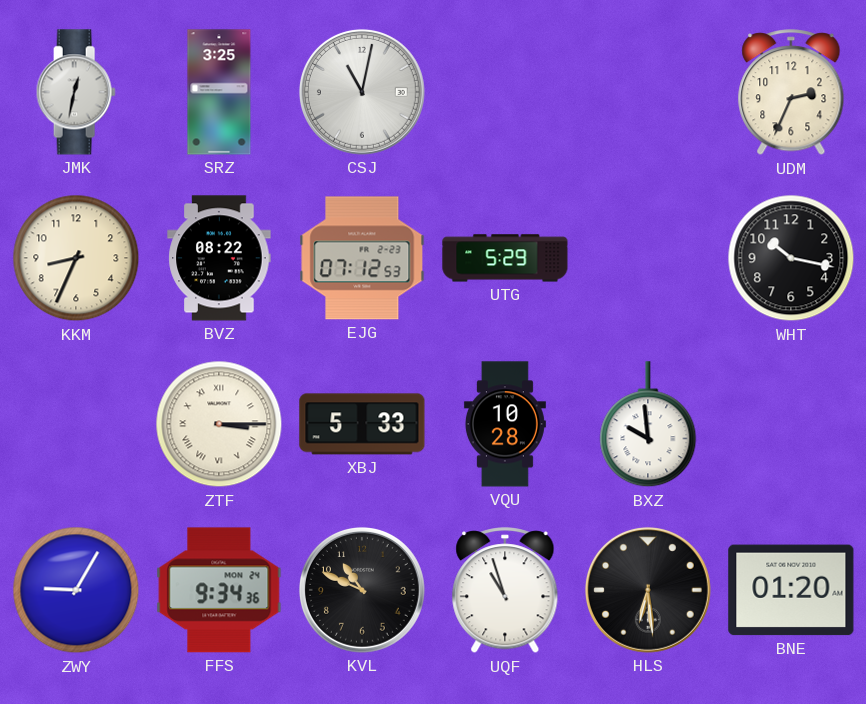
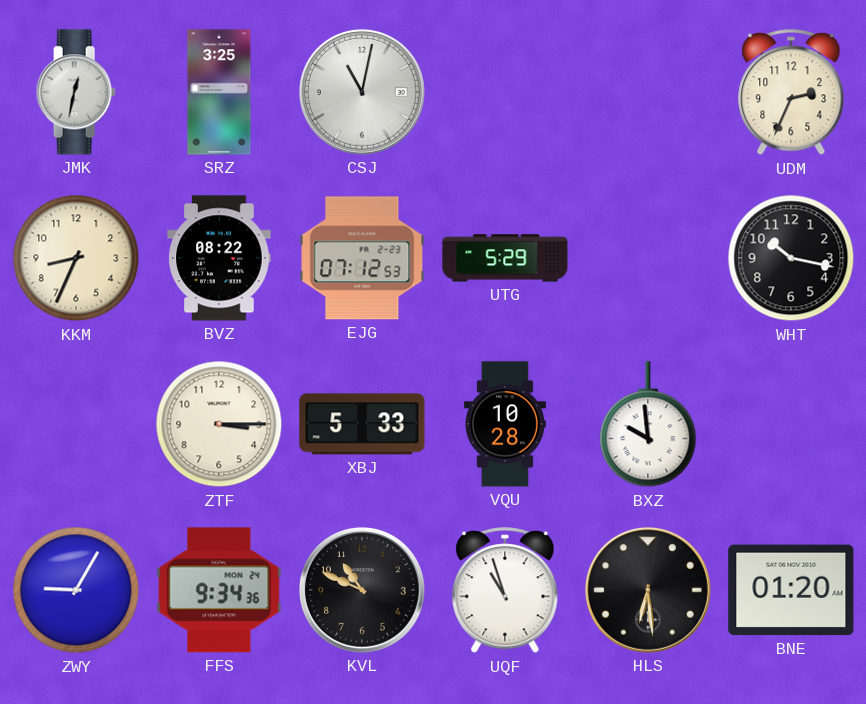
ZTF numerals: Roman -> Arabic (219, 424)
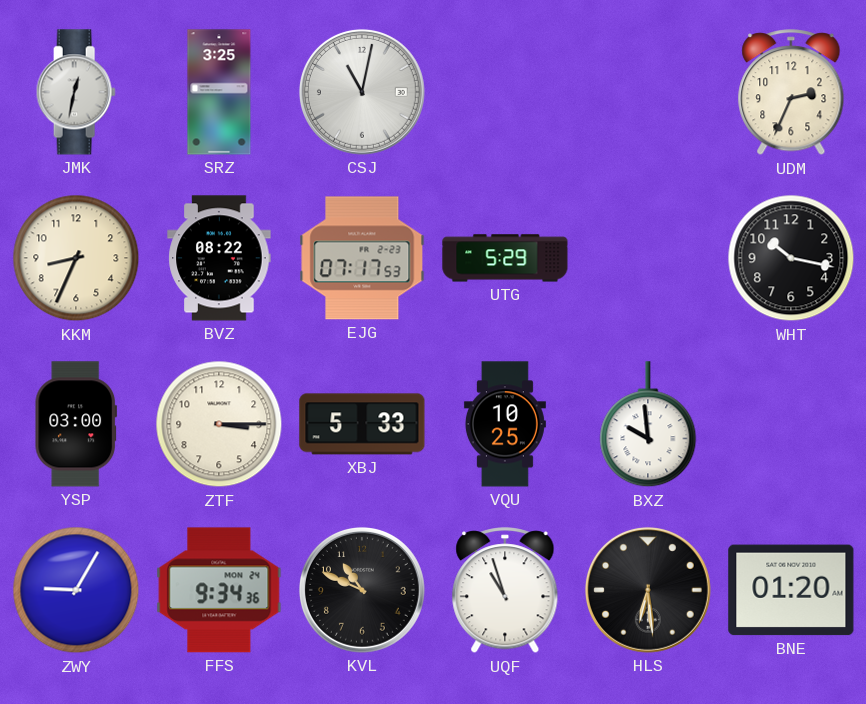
EJG: 07:12 -> 07:17 (362, 258)
YSP: none -> 03:00 (75, 424)
VQU: 10:28 -> 10:25 (505, 424)
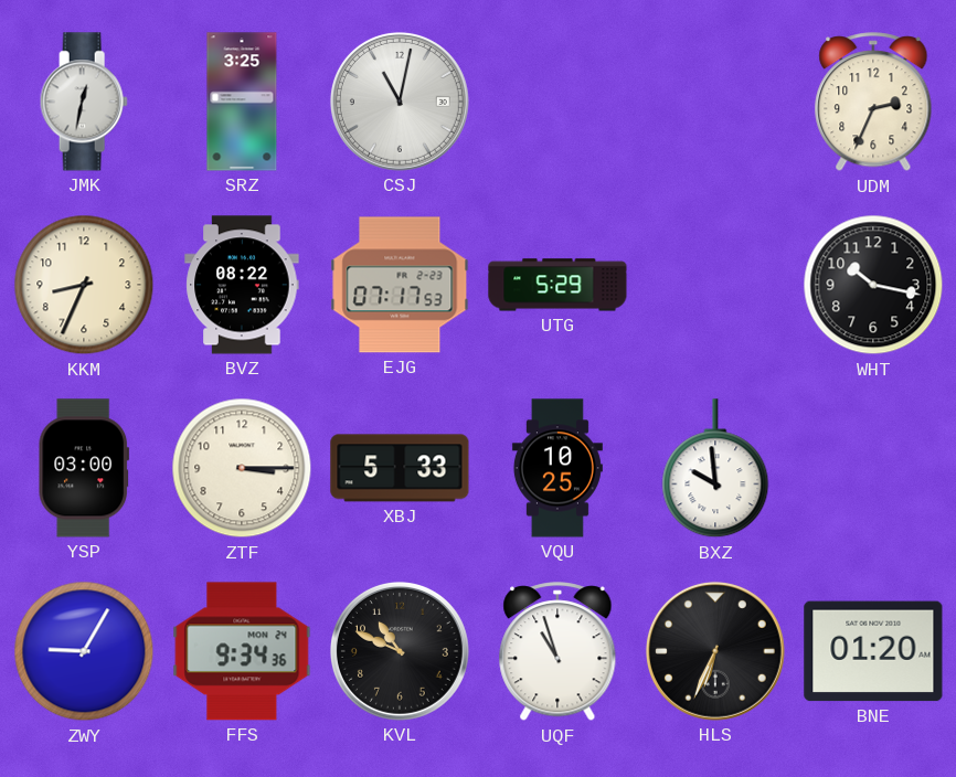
HLS: 6:29 -> 6:34 (715, 651)
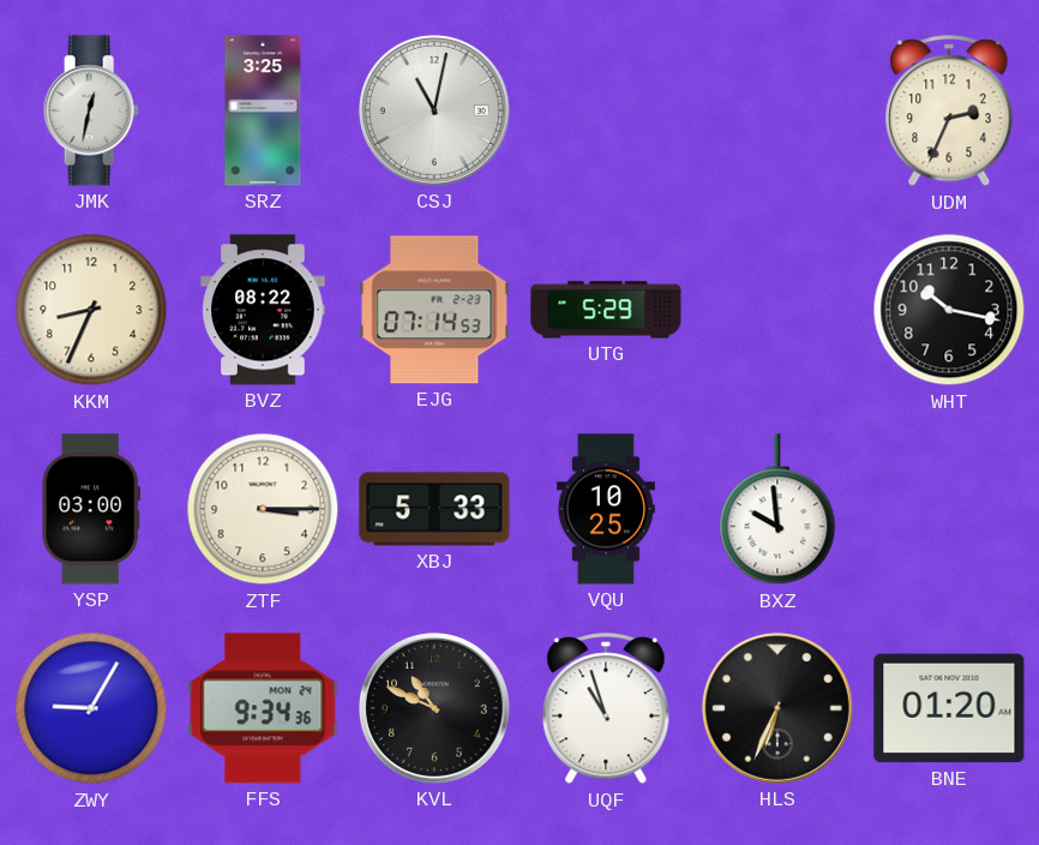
EJG: 07:17 -> 07:14 (434, 310)
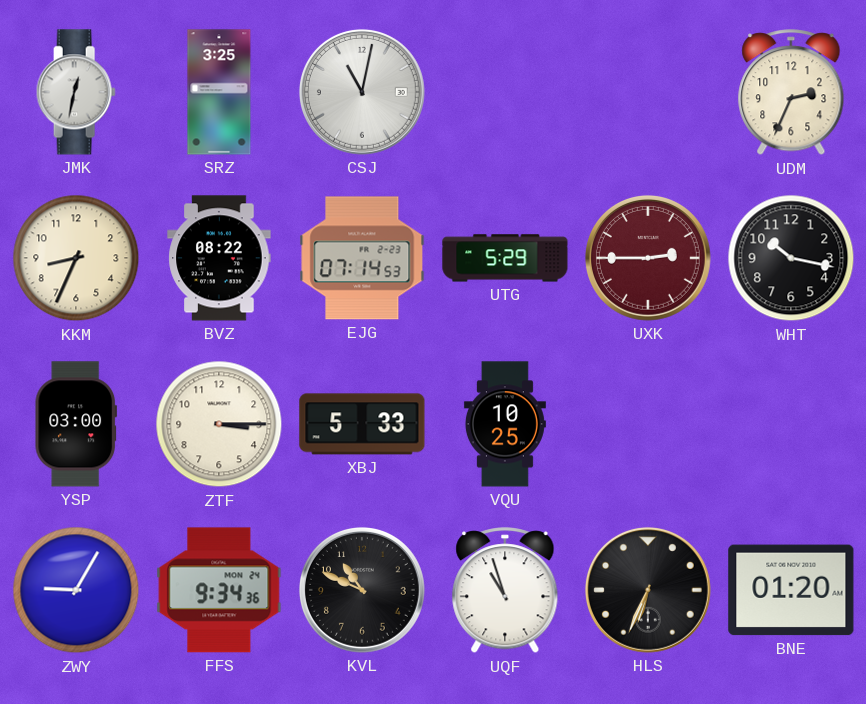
UXK: none -> 2:45 (648, 258)
BXZ: 9:59 -> none (777, 510)
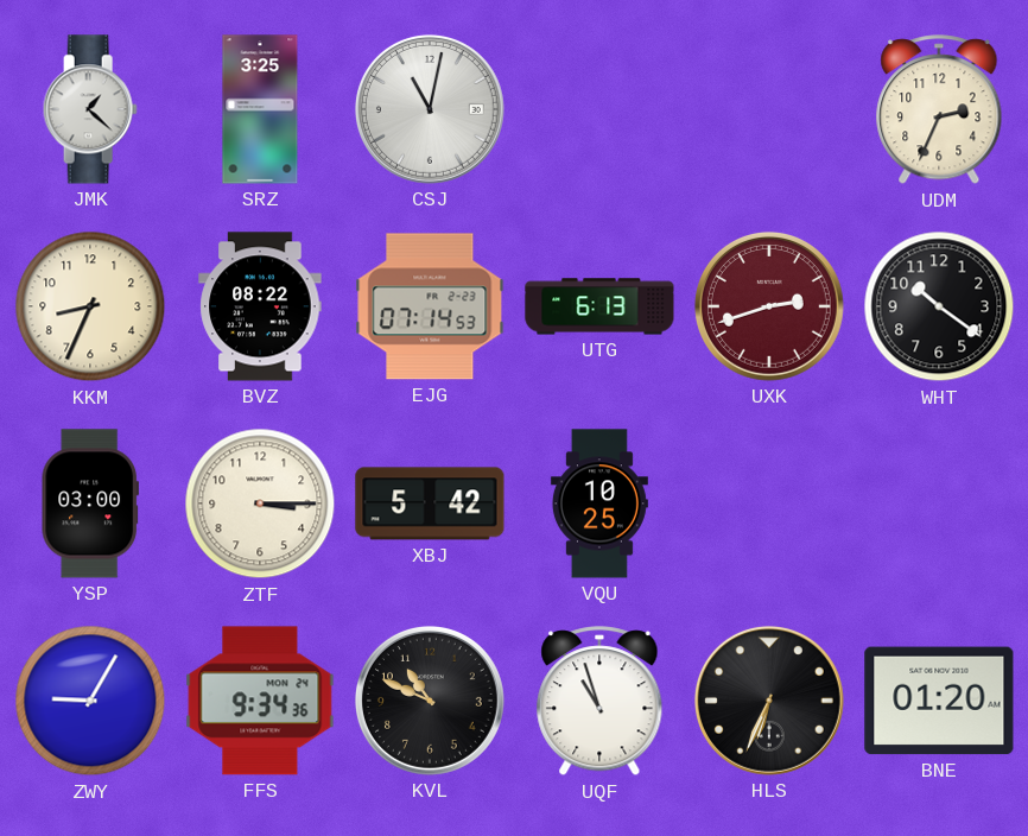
JMK: 12:32 -> 1:22 (90, 109)
UTG: 5:29 -> 6:13 (599, 306)
UXK: 2:45 -> 2:42 (769, 306)
WHT: 10:17 -> 10:21 (939, 306)
XBJ: 5:33 -> 5:42 (430, 503)
